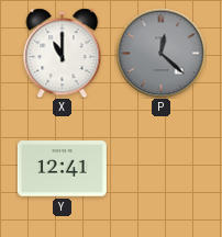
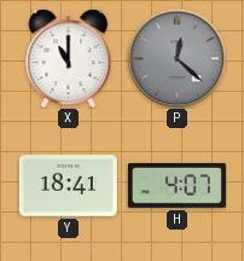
Y: 12:41 -> 18:41 (68, 186)
H: none -> 4:07 (176, 185)
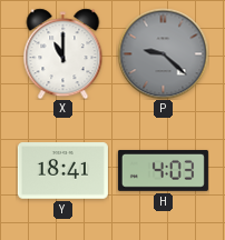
P: 12:22 -> 9:22 (163, 53)
H: 4:07 -> 4:03 (163, 170)
